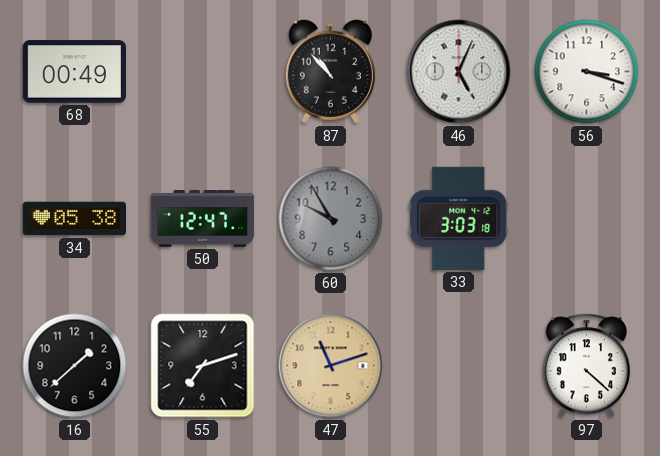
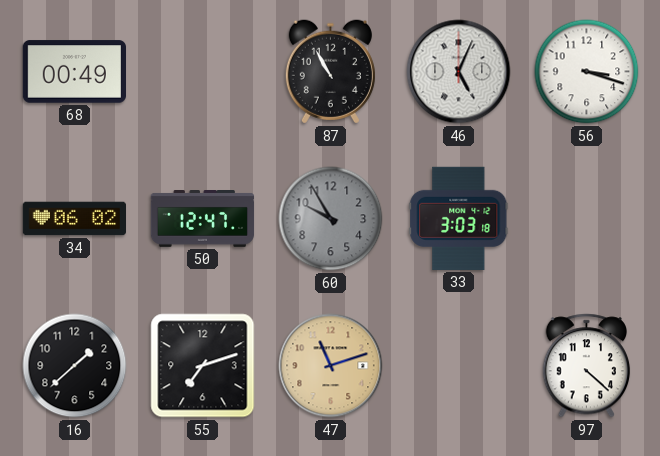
87: 10:53 -> 10:55 (330, 72)
34: 05:38 -> 06:02 (75, 219)
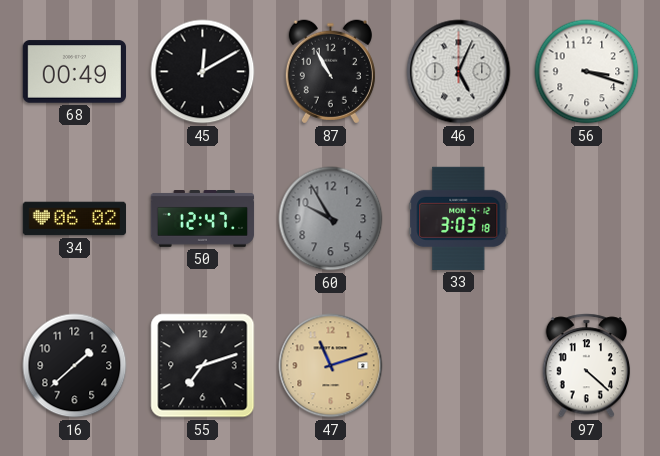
45: none -> 12:10 (203, 72)
